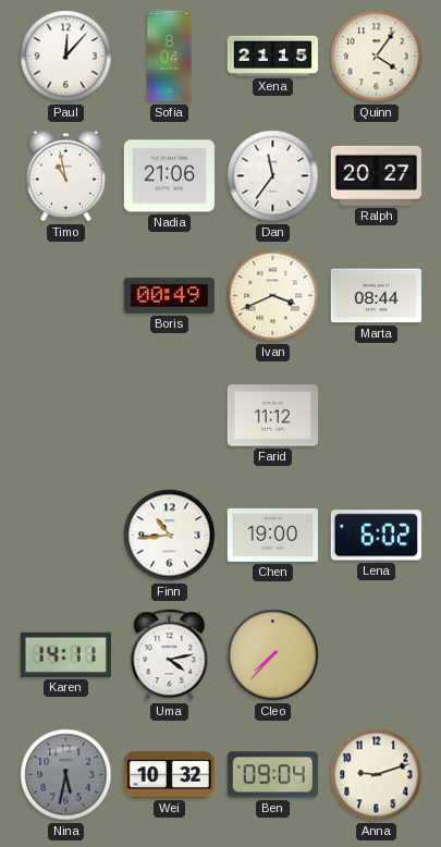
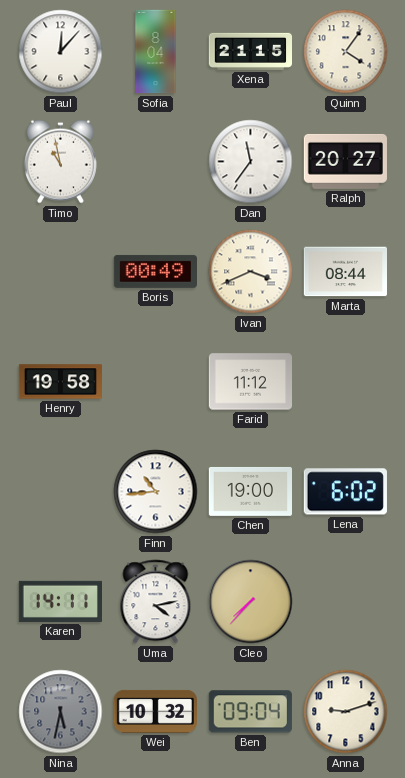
Nadia: 21:06 -> none (169, 176)
Henry: none -> 19:58 (60, 382)
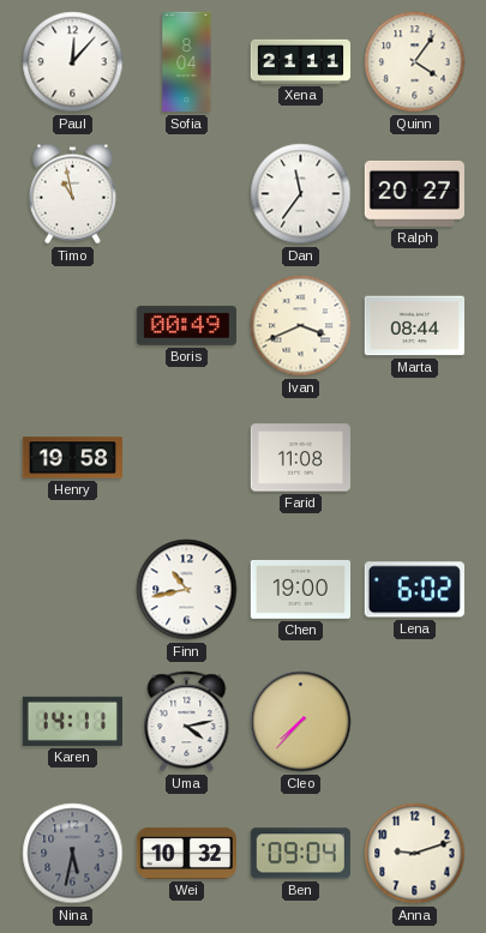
Xena: 21:15 -> 21:11 (300, 61)
Farid: 11:12 -> 11:08 (300, 458)
Finn: 10:44 -> 10:43 (187, 590)
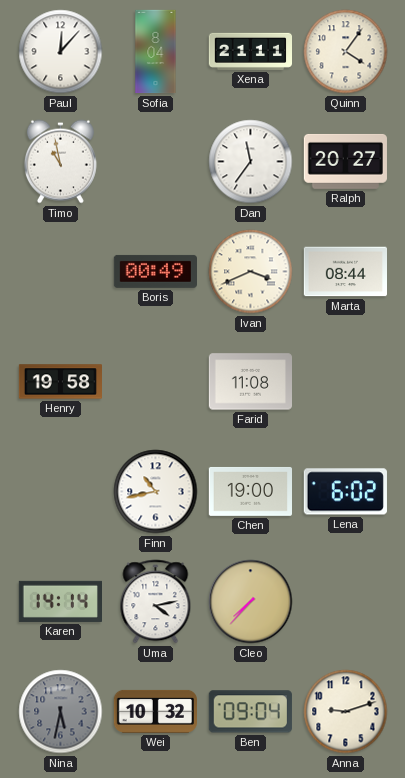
Karen: 14:11 -> 14:14 (60, 601)
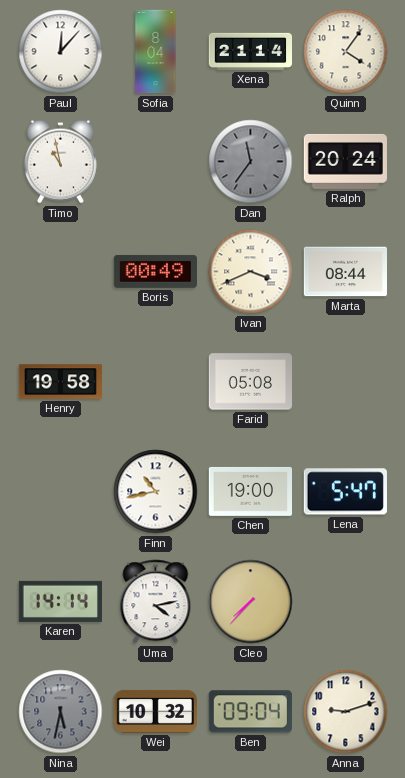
Xena: 21:11 -> 21:14 (250, 51)
Dan dial: white -> grey (251, 162)
Ralph: 20:27 -> 20:24 (345, 161)
Farid: 11:08 -> 05:08 (250, 382)
Lena: 6:02 -> 5:47 (345, 492)
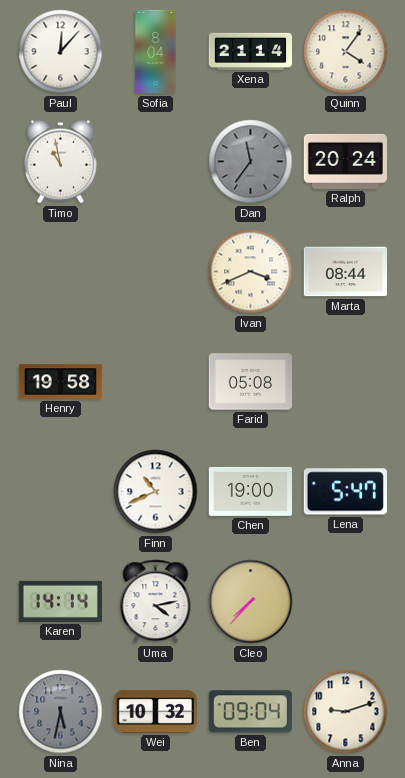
Boris: 00:49 -> none (155, 271)
Finn: 10:43 -> 10:41 (156, 492)
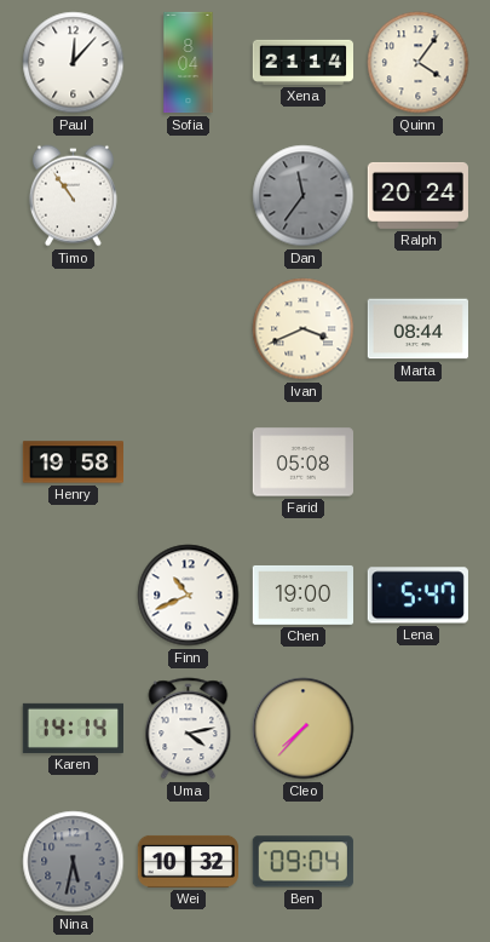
Timo: 10:58 -> 10:54 (73, 196)
Anna: 9:12 -> none (346, 712)
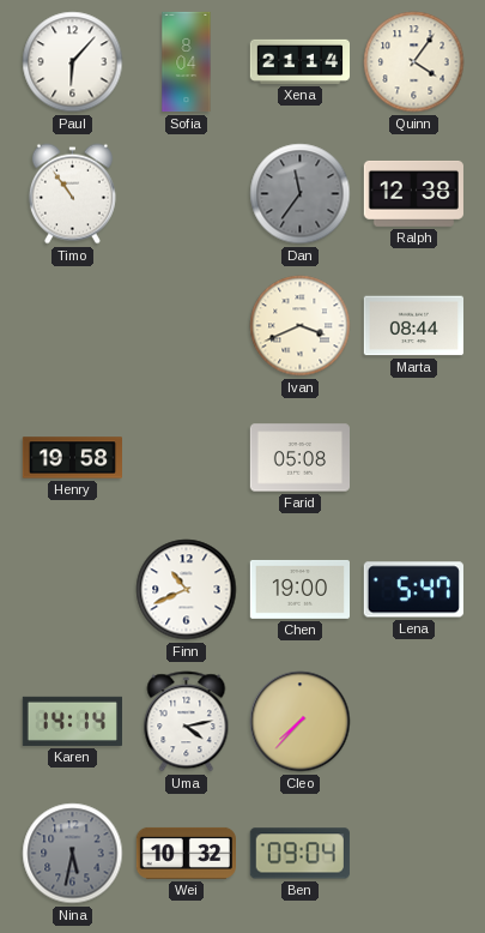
Paul: 12:07 -> 6:07 (73, 62)
Ralph: 20:24 -> 12:38 (413, 193)
